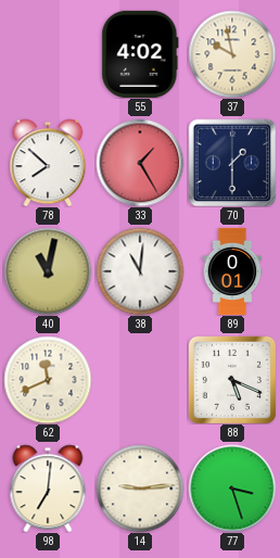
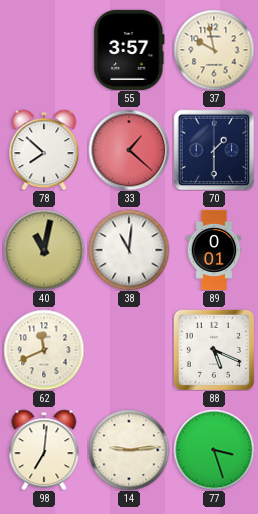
55: 4:02 -> 3:57 (129, 50)
33: 1:25 -> 1:22 (129, 150)
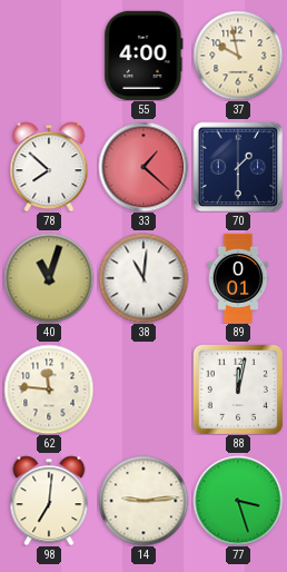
55: 3:57 -> 4:00 (143, 56)
40: 11:02 -> 11:03 (49, 278)
62: 11:41 -> 11:46 (49, 389)
88: 5:19 -> 12:02 (238, 389)
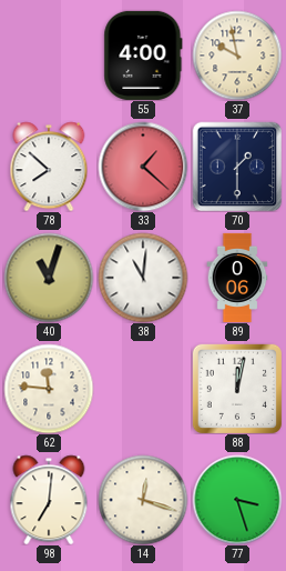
89: 0:01 -> 0:06 (237, 278)
14: 9:14 -> 12:18 (143, 500)
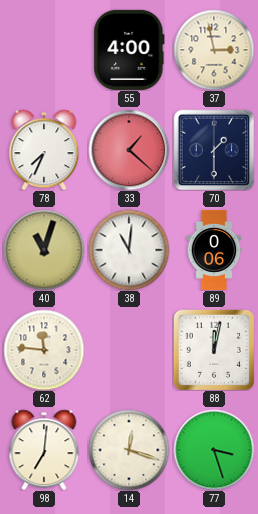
37: 9:58 -> 2:58 (214, 50)
78: 7:52 -> 7:34 (44, 150)
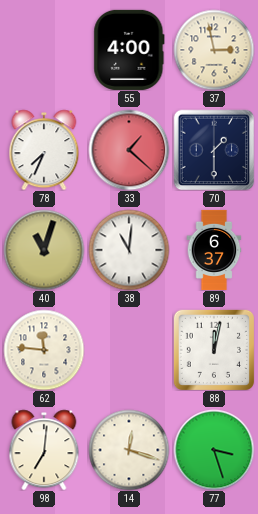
89: 0:06 -> 6:37 (214, 250)
